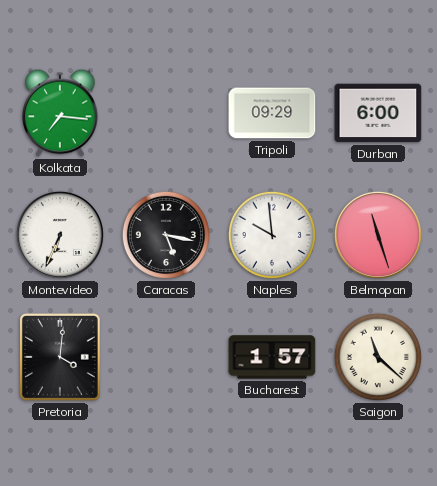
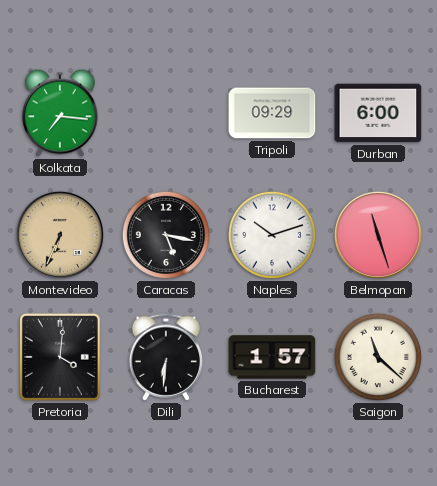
Montevideo dial: white -> champagne (60, 235)
Naples: 9:59 -> 10:12 (272, 235)
Dili: none -> 6:31 (166, 357)
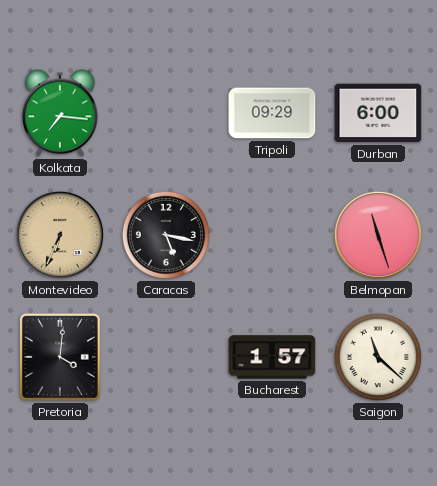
Naples: 10:12 -> none (272, 235)
Dili: 6:31 -> none (166, 357)
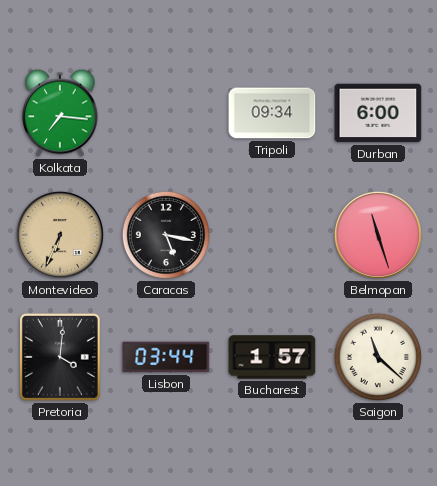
Tripoli: 09:29 -> 09:34 (272, 113)
Lisbon: none -> 03:44 (166, 357)
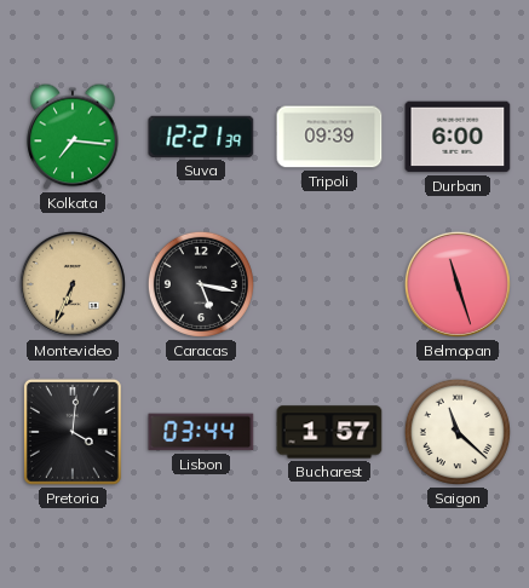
Suva: none -> 12:21 (201, 137)
Tripoli: 09:34 -> 09:39 (329, 137)
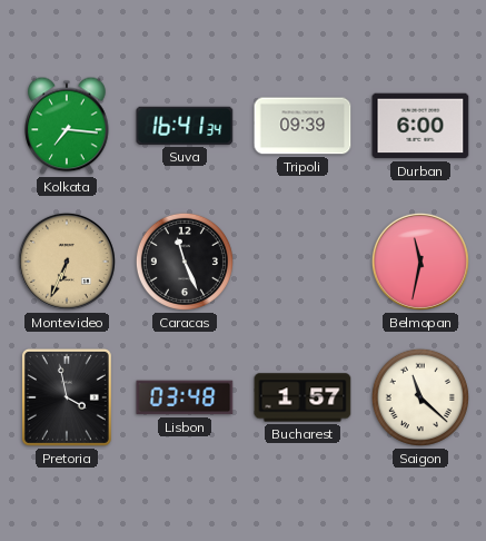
Suva: 12:21 -> 16:41 (185, 126)
Caracas: 5:17 -> 11:26 (185, 262)
Belmopan: 11:27 -> 11:32 (420, 262)
Pretoria: 4:01 -> 3:58 (67, 397)
Lisbon: 03:44 -> 03:48 (185, 397)
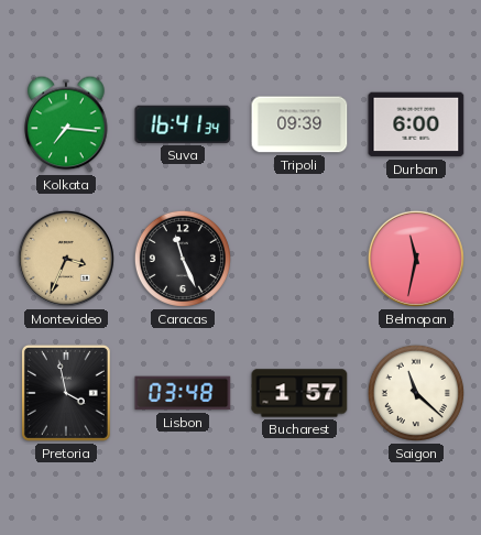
Montevideo: 6:34 -> 3:34 (66, 259)
